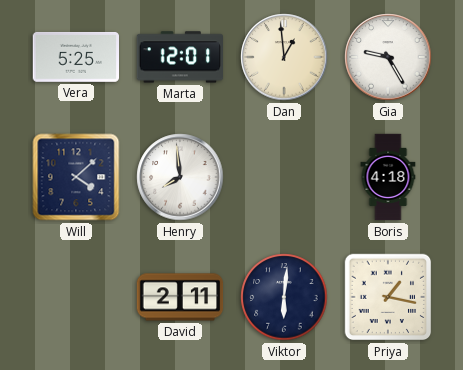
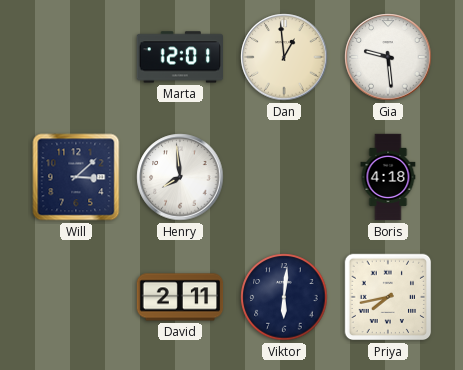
Vera: 5:25 -> none (76, 57)
Gia: 9:25 -> 9:29 (388, 57)
Will: 4:08 -> 3:08 (76, 177)
Priya: 1:17 -> 7:43 (388, 297)
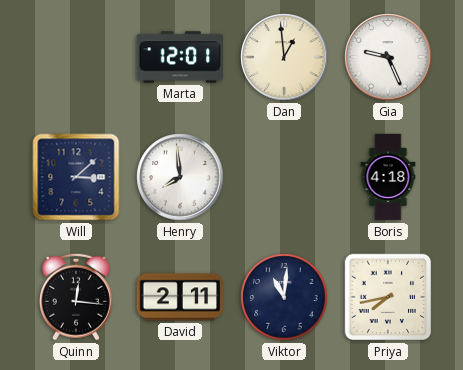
Gia: 9:29 -> 9:26 (388, 57)
Quinn: none -> 12:16 (76, 297)
Viktor: 6:01 -> 11:01 (284, 297)
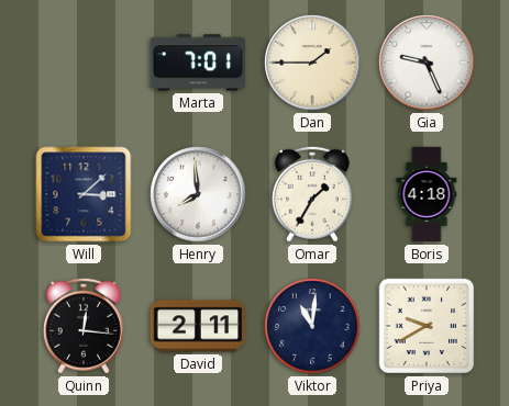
Marta: 12:01 -> 7:01 (198, 63)
Dan: 12:59 -> 1:45 (312, 63)
Omar: none -> 1:35 (312, 194)
Priya: 7:43 -> 9:40 (427, 326)
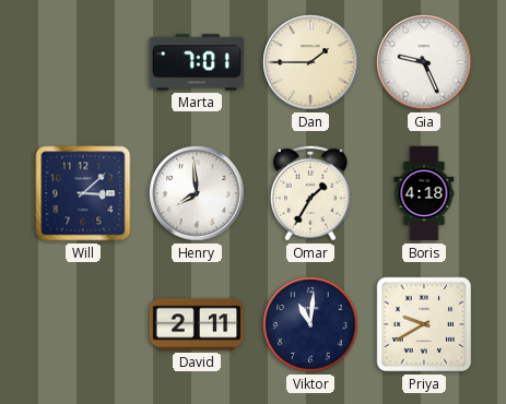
Quinn: 12:16 -> none (84, 326)
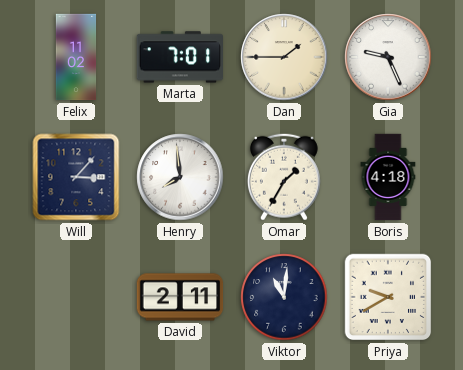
Felix: none -> 11:02 (76, 57)
Will: 3:08 -> 3:07 (76, 177)
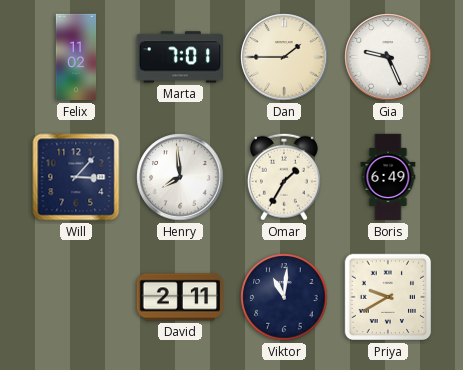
Boris: 4:18 -> 6:49 (388, 177)
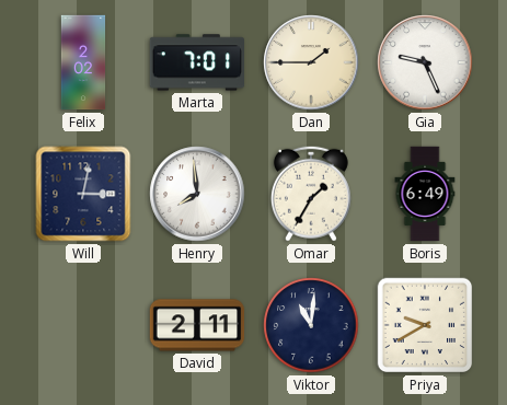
Felix: 11:02 -> 2:02 (83, 62)
Will: 3:07 -> 3:02 (83, 194)
